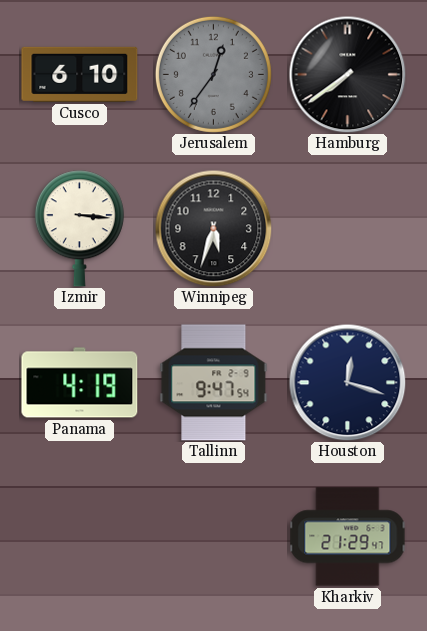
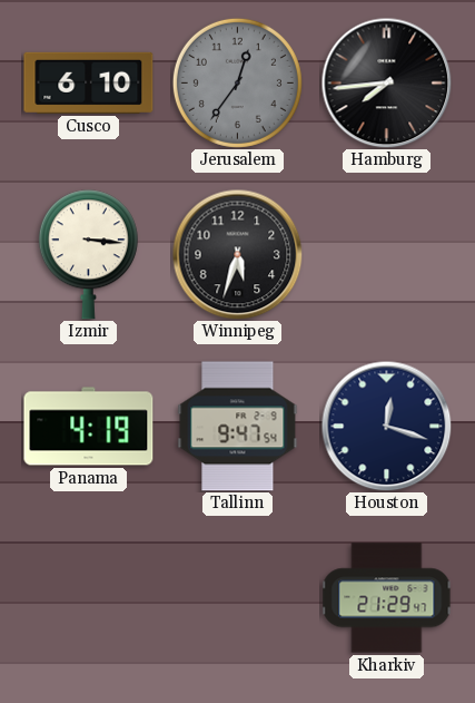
Hamburg: 7:39 -> 7:44 (386, 82)
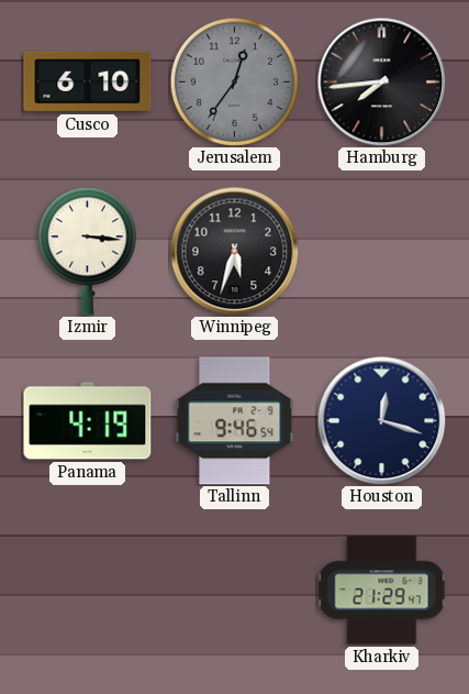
Tallinn: 9:47 -> 9:46 (235, 421)
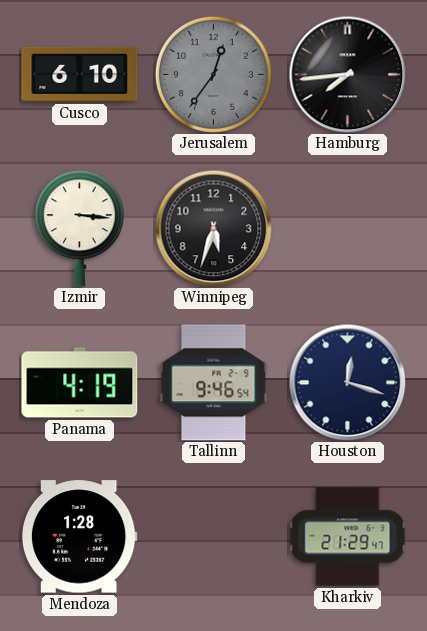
Mendoza: none -> 1:28 (79, 537)
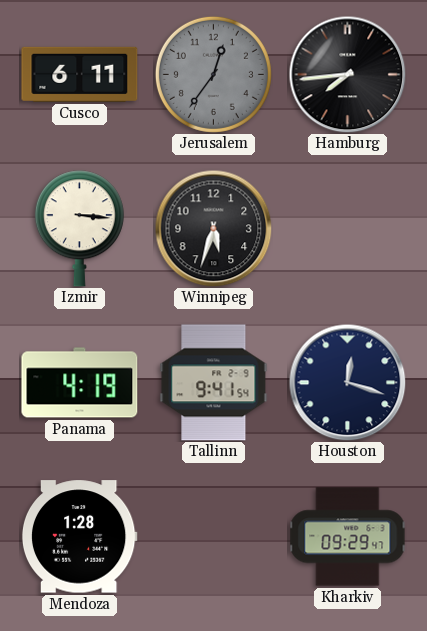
Cusco: 6:10 -> 6:11 (80, 74)
Tallinn: 9:46 -> 9:41 (214, 383)
Kharkiv: 21:29 -> 09:29 (348, 537)
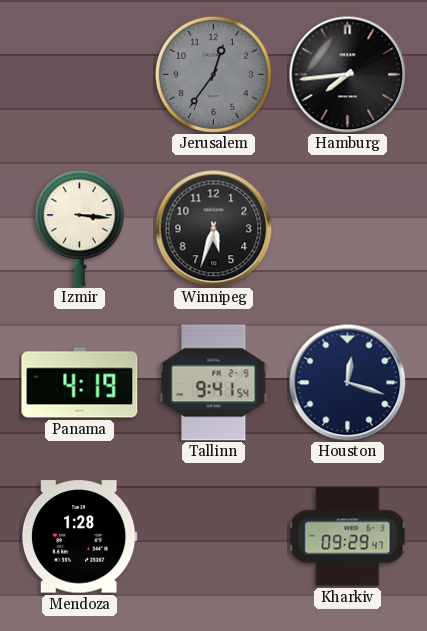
Cusco: 6:11 -> none (80, 74)
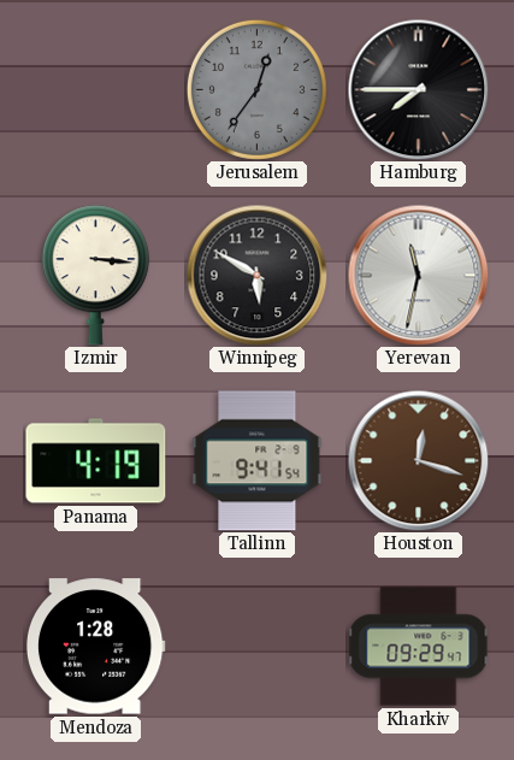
Hamburg: 7:44 -> 7:45 (418, 89)
Winnipeg: 5:33 -> 5:50 (256, 275)
Yerevan: none -> 11:32 (418, 275)
Houston dial: navy -> brown (418, 460)
